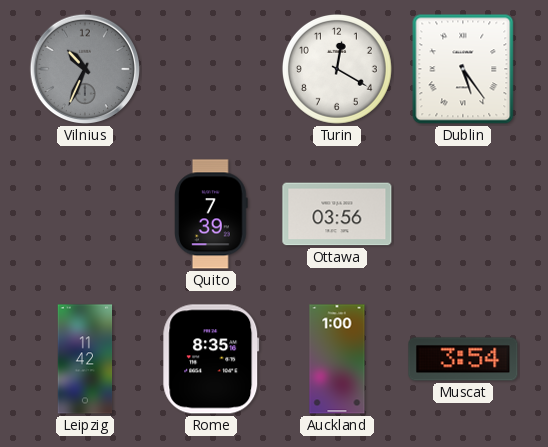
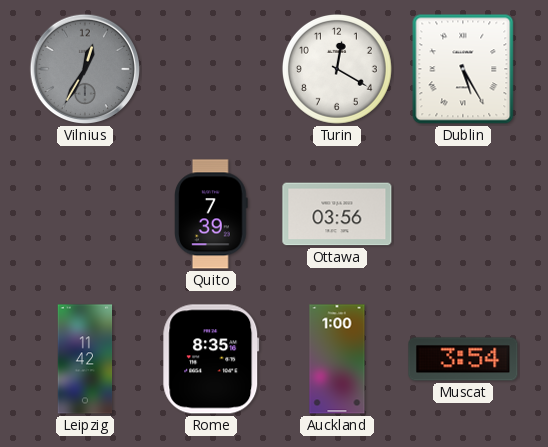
Vilnius: 10:34 -> 12:35 (85, 69)
Dublin: 5:24 -> 5:25 (463, 69)
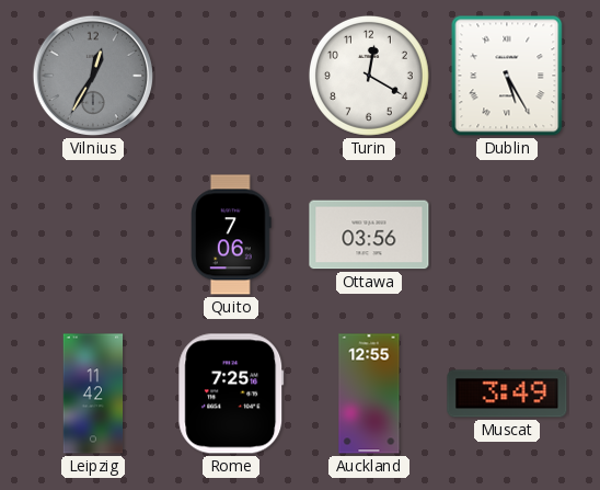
Quito: 7:39 -> 7:06 (232, 235)
Rome: 8:35 -> 7:25 (231, 394)
Auckland: 1:00 -> 12:55 (369, 394)
Muscat: 3:54 -> 3:49 (507, 394)
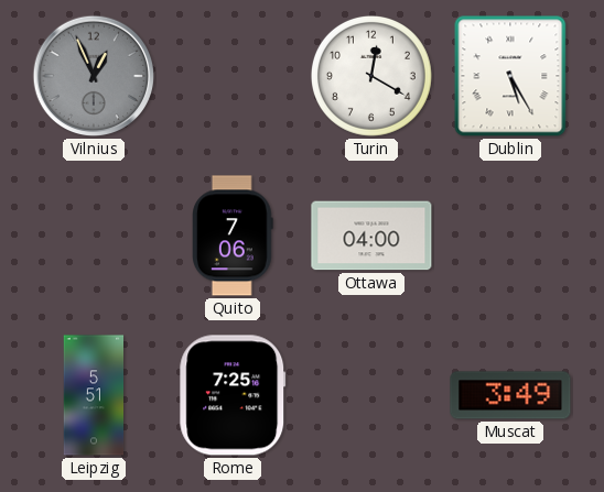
Vilnius: 12:35 -> 12:56 (94, 76)
Ottawa: 03:56 -> 04:00 (371, 236)
Leipzig: 11:42 -> 5:51 (94, 395)
Auckland: 12:55 -> none (369, 394)
